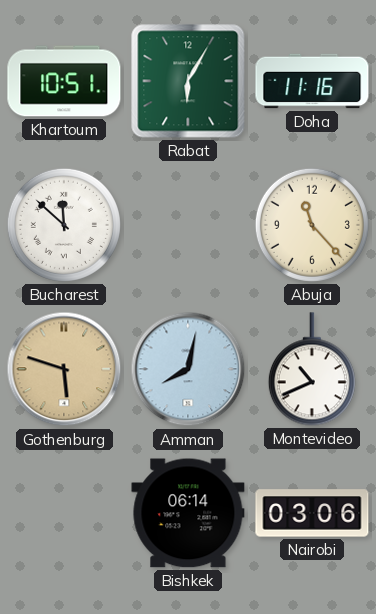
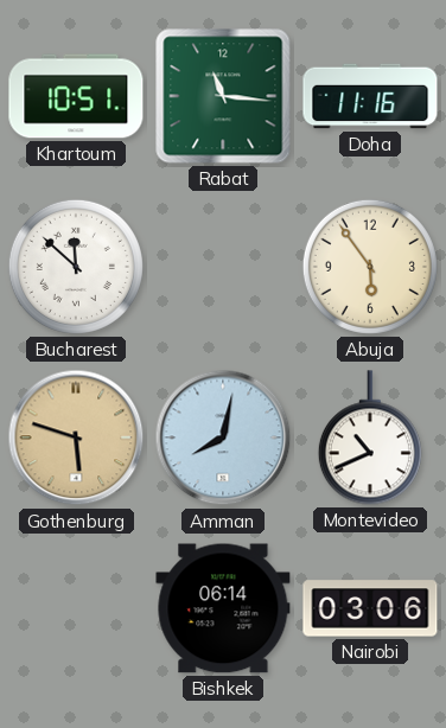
Rabat: 6:05 -> 11:16 (223, 96)
Abuja: 11:23 -> 5:54 (370, 267)
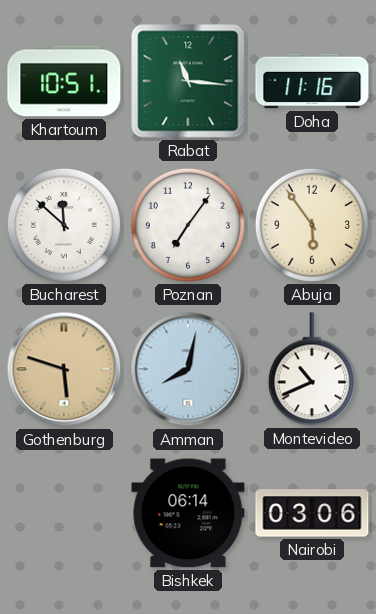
Poznan: none -> 7:06 (188, 225)
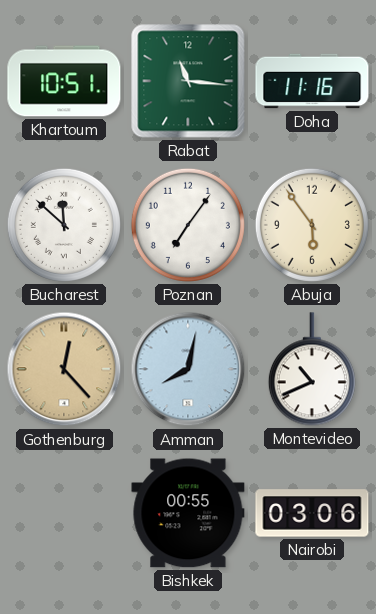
Gothenburg: 5:48 -> 12:23 (64, 369)
Bishkek: 06:14 -> 00:55 (188, 513)
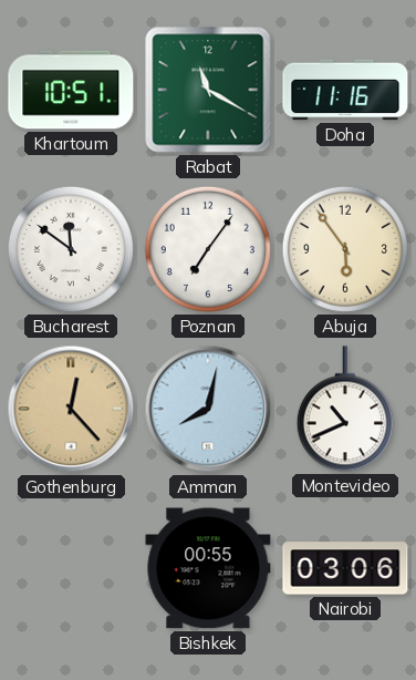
Rabat: 11:16 -> 11:20 (208, 90)
Bucharest: 11:52 -> 11:51 (71, 249)
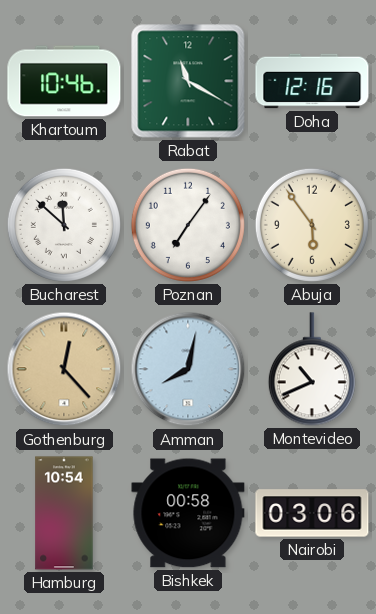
Khartoum: 10:51 -> 10:46 (64, 81)
Doha: 11:16 -> 12:16 (312, 81)
Bucharest: 11:51 -> 11:52 (64, 225)
Hamburg: none -> 10:54 (64, 513)
Bishkek: 00:55 -> 00:58 (188, 513)
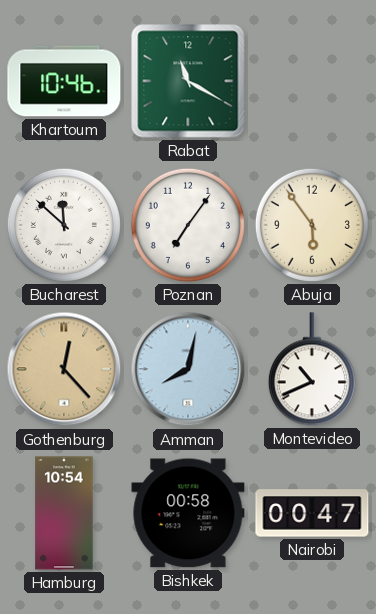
Doha: 12:16 -> none (312, 81)
Nairobi: 03:06 -> 00:47 (312, 513)
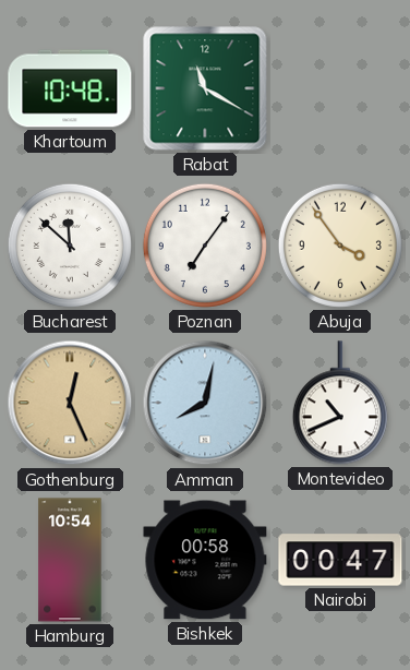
Khartoum: 10:46 -> 10:48 (70, 88)
Abuja: 5:54 -> 3:54 (340, 246)
Gothenburg: 12:23 -> 12:26 (70, 403)
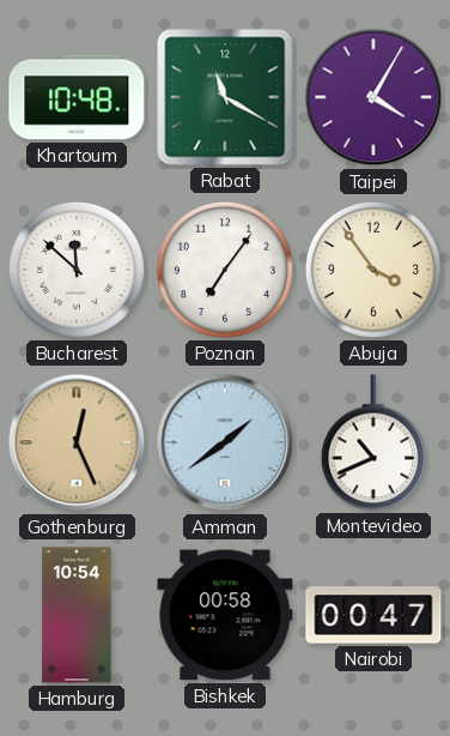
Taipei: none -> 4:05 (373, 97)
Amman: 8:02 -> 1:39 (225, 442)
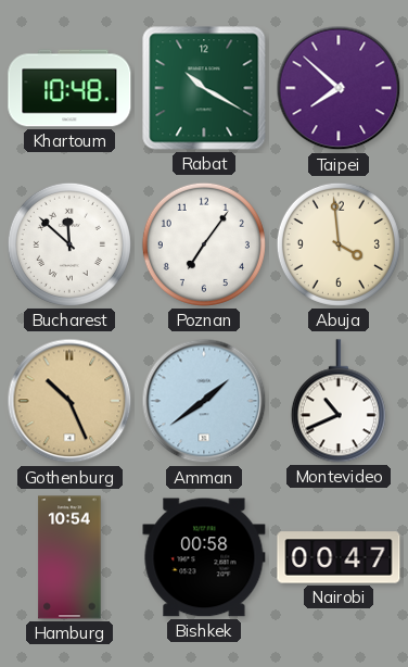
Rabat: 11:20 -> 10:20 (204, 88)
Taipei: 4:05 -> 7:52 (339, 88)
Abuja: 3:54 -> 3:59 (339, 244)
Gothenburg: 12:26 -> 10:26 (69, 401)
